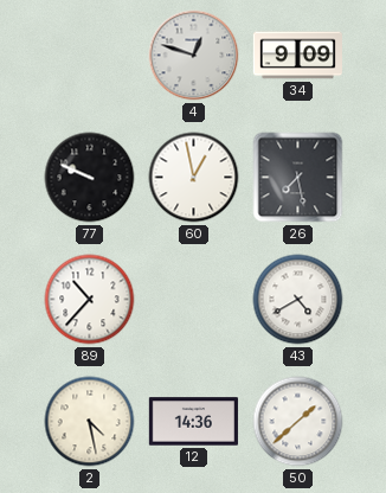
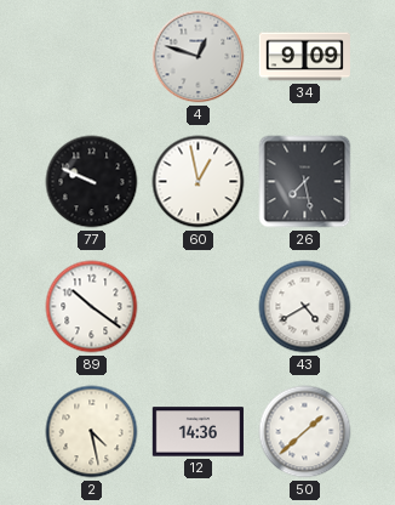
89: 10:37 -> 10:21 (92, 307)
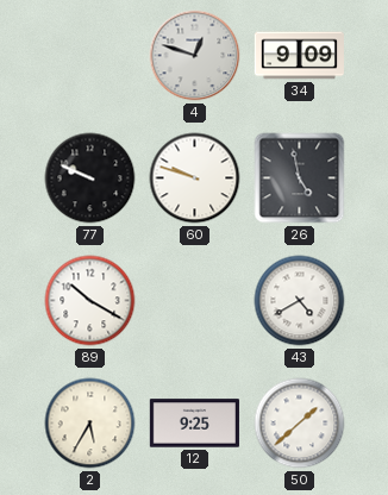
60: 12:58 -> 9:48 (195, 178)
26: 7:28 -> 4:58 (300, 178)
89: 10:21 -> 10:20 (90, 301)
2: 4:28 -> 5:35 (90, 424)
12: 14:36 -> 9:25 (194, 424)
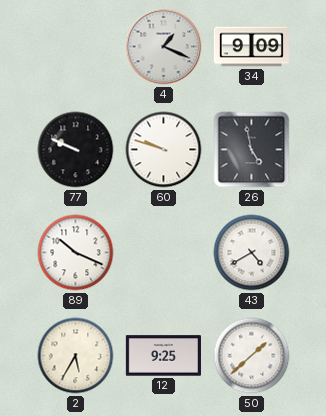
4: 12:48 -> 1:19 (164, 47)
89: 10:20 -> 10:19 (76, 253)
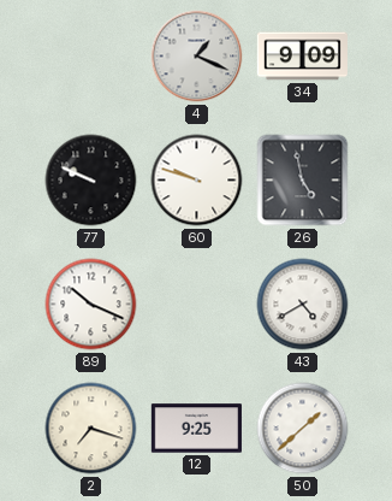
2: 5:35 -> 7:18 (91, 429)
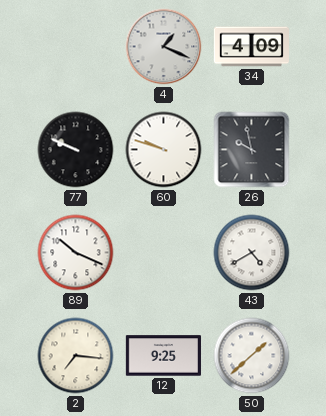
34: 9:09 -> 4:09 (251, 47)
26: 4:58 -> 9:58 (252, 150)
2: 7:18 -> 7:16 (76, 356)
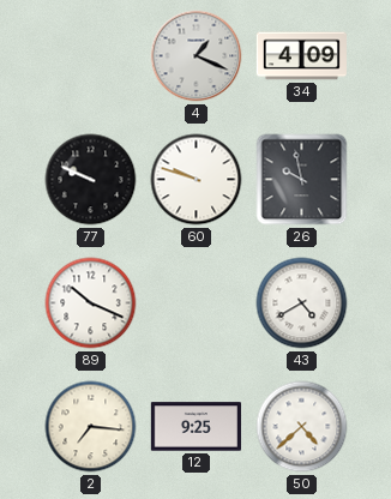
50: 1:38 -> 4:38 (302, 427)
